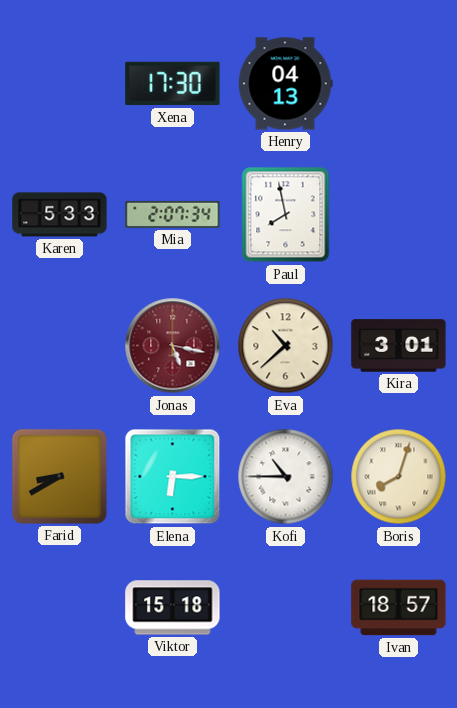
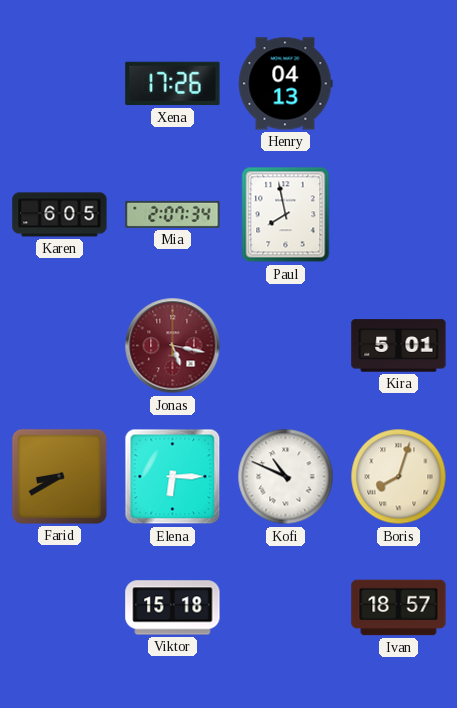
Xena: 17:30 -> 17:26 (173, 84)
Karen: 5:33 -> 6:05 (60, 215)
Eva: 10:38 -> none (286, 346)
Kira: 3:01 -> 5:01 (399, 346)
Kofi: 10:45 -> 10:49 (286, 477)
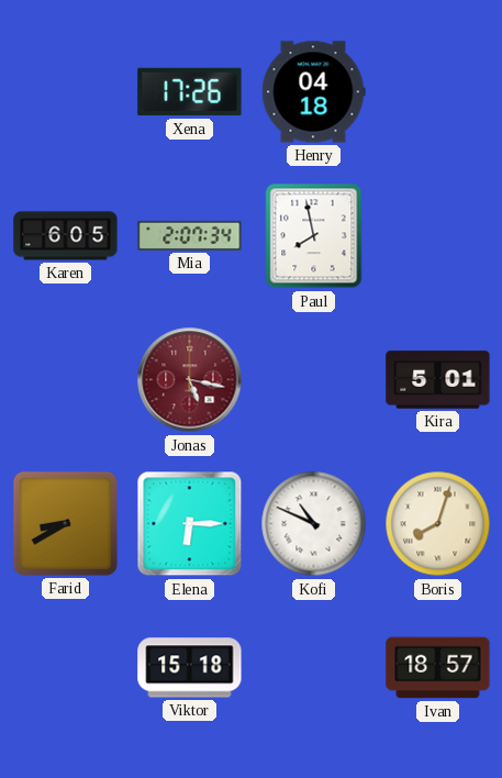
Henry: 04:13 -> 04:18 (313, 92)
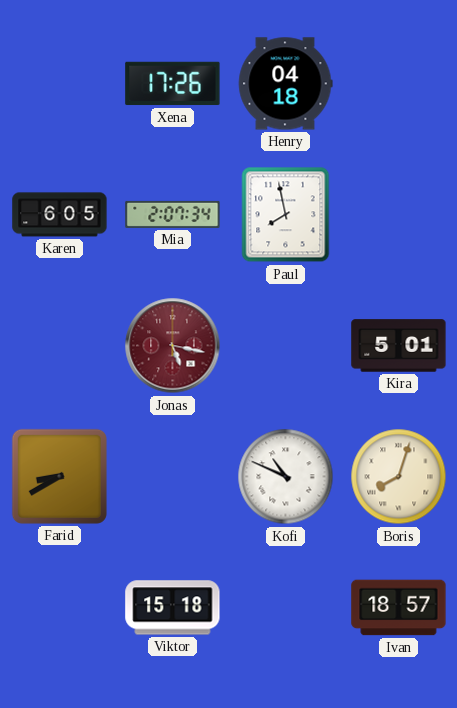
Elena: 6:15 -> none (190, 524)
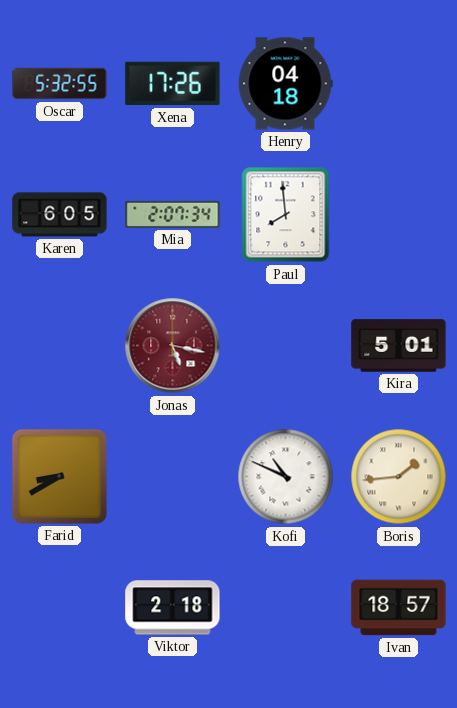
Oscar: none -> 5:32 (60, 84)
Paul: 7:58 -> 7:59 (286, 215)
Boris: 8:03 -> 1:44 (399, 477)
Viktor: 15:18 -> 2:18 (173, 608)
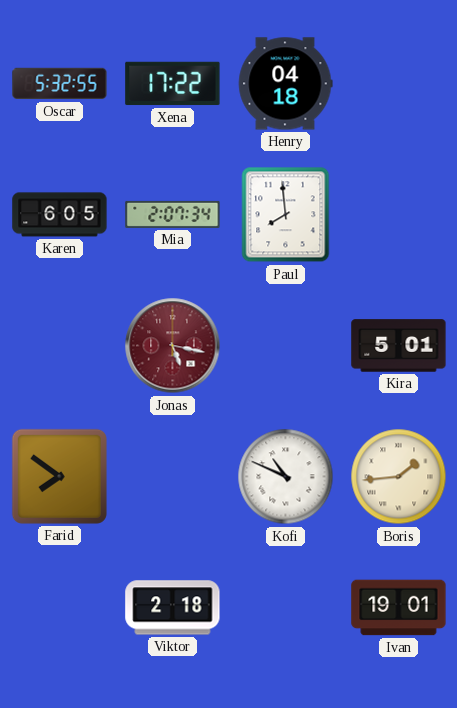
Xena: 17:26 -> 17:22 (173, 84)
Farid: 8:40 -> 7:51 (59, 476)
Ivan: 18:57 -> 19:01 (399, 608)
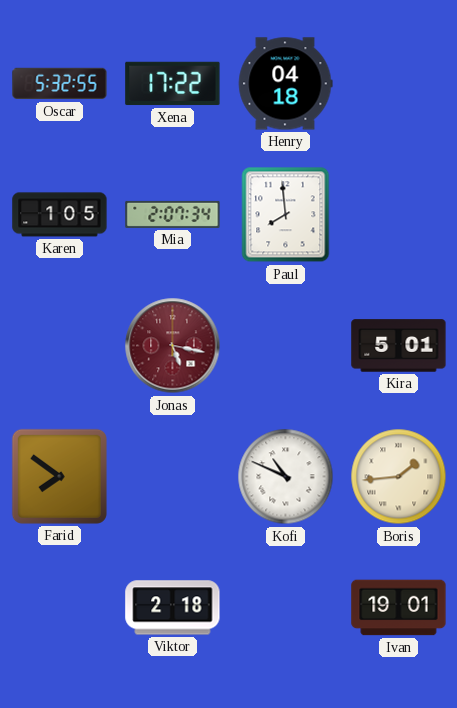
Karen: 6:05 -> 1:05 (60, 215)
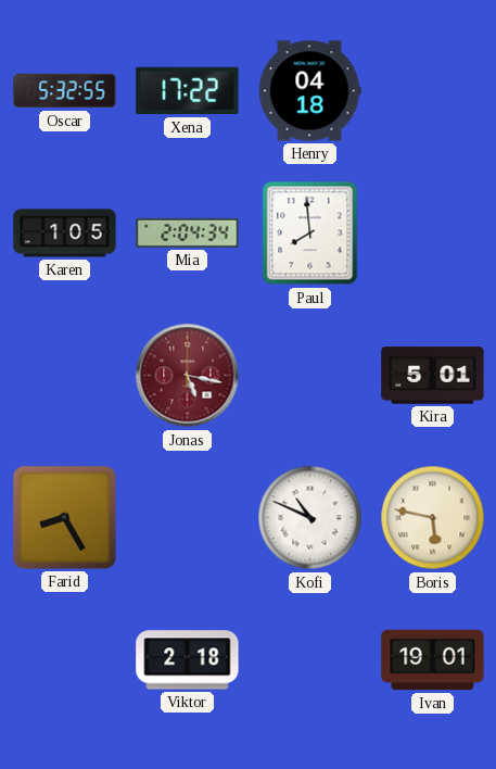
Mia: 2:07 -> 2:04 (188, 232)
Farid: 7:51 -> 8:25 (64, 517)
Boris: 1:44 -> 5:47 (433, 518)
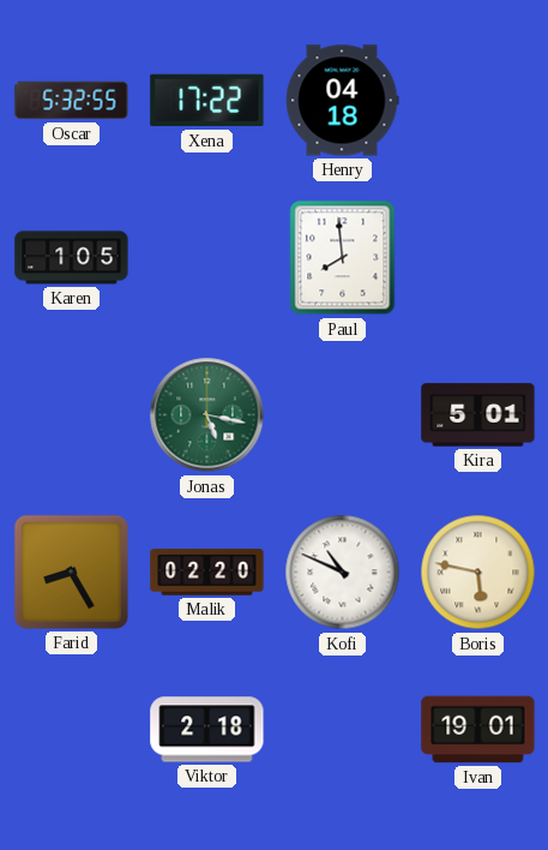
Mia: 2:04 -> none (188, 232)
Jonas dial: burgundy -> green (207, 415)
Malik: none -> 02:20 (207, 573)
